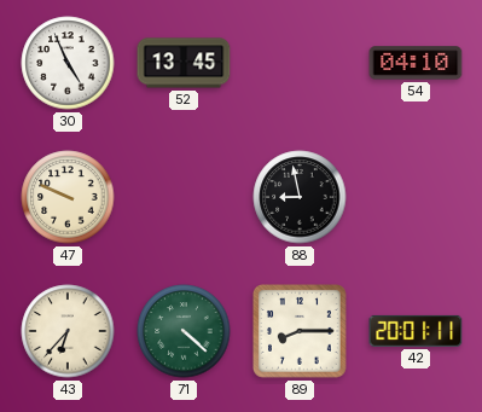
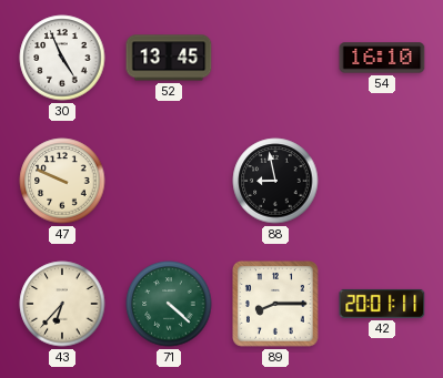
54: 04:10 -> 16:10 (382, 58)
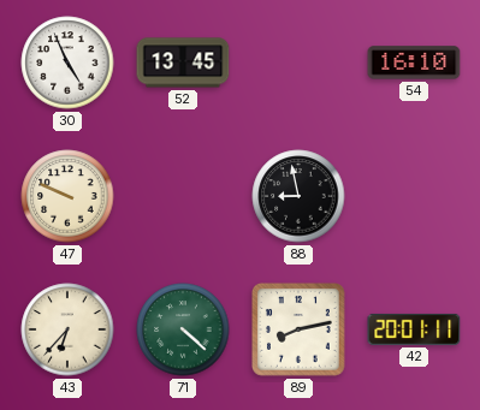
89: 8:15 -> 8:13 (300, 331)
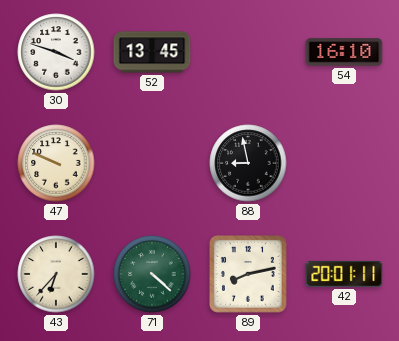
30: 4:56 -> 3:48 (56, 52)
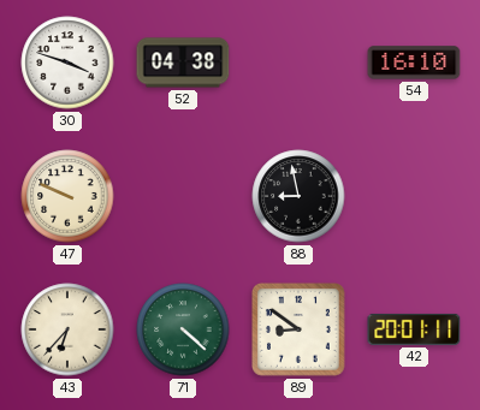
52: 13:45 -> 04:38 (183, 63)
89: 8:13 -> 8:51 (300, 331)
